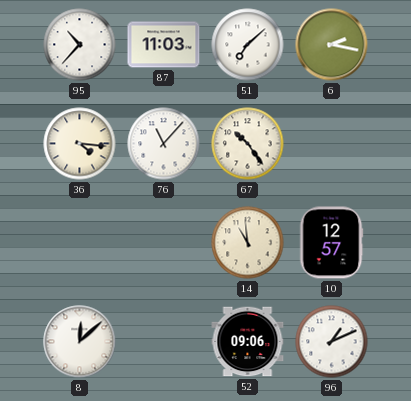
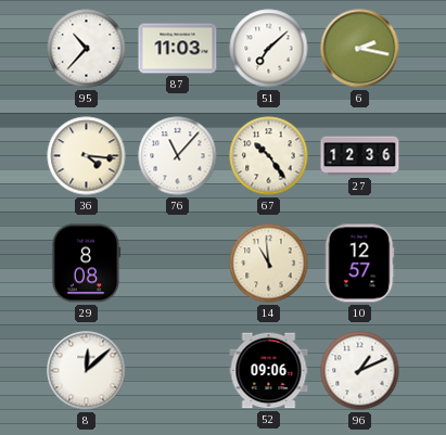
27: none -> 12:36 (360, 156)
29: none -> 8:08 (86, 264)
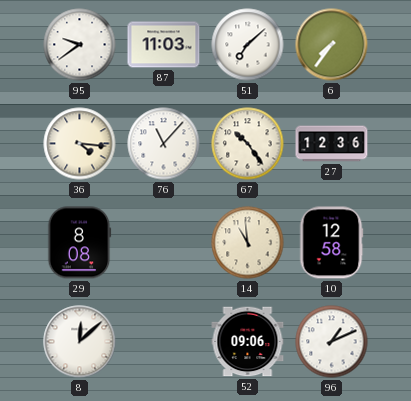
95: 10:37 -> 9:39 (80, 45)
6: 2:17 -> 7:36 (332, 45)
10: 12:57 -> 12:58 (331, 243)
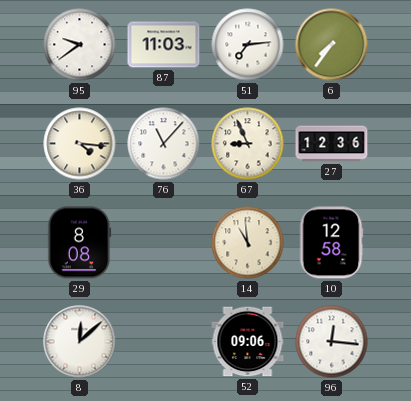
51: 7:08 -> 7:14 (248, 45)
67: 10:24 -> 8:56 (248, 144)
96: 1:11 -> 12:16 (332, 342)
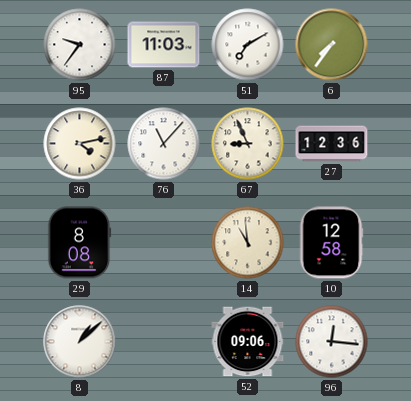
95: 9:39 -> 9:36 (80, 45)
51: 7:14 -> 7:10 (248, 45)
36: 4:16 -> 4:13 (80, 144)
8: 12:08 -> 1:08 (80, 342)
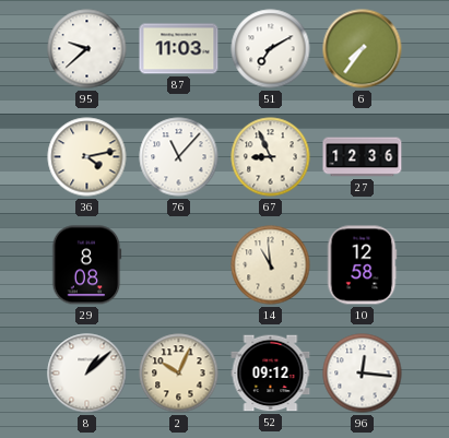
95: 9:36 -> 9:38 (87, 49)
2: none -> 10:04 (179, 374)
52: 09:06 -> 09:12 (271, 374)
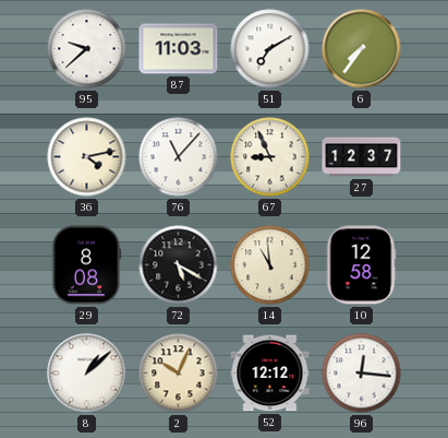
27: 12:36 -> 12:37 (362, 157)
72: none -> 5:20 (179, 265)
52: 09:12 -> 12:12 (270, 374)
